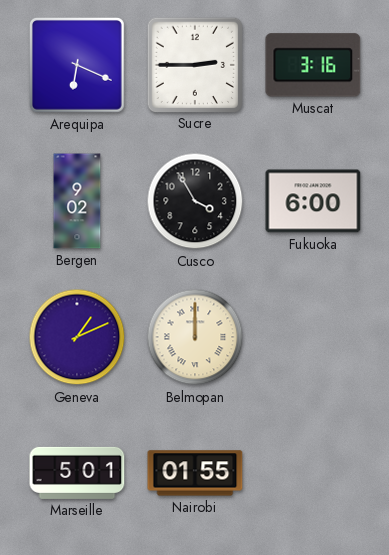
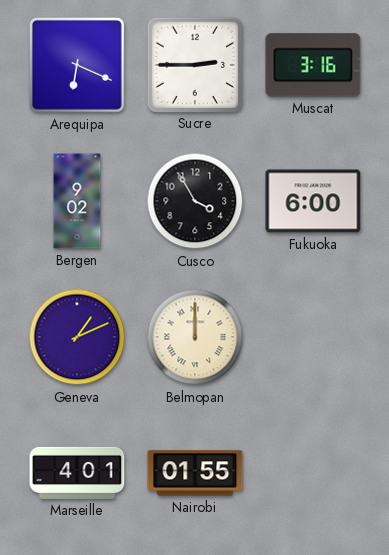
Marseille: 5:01 -> 4:01 (77, 473)
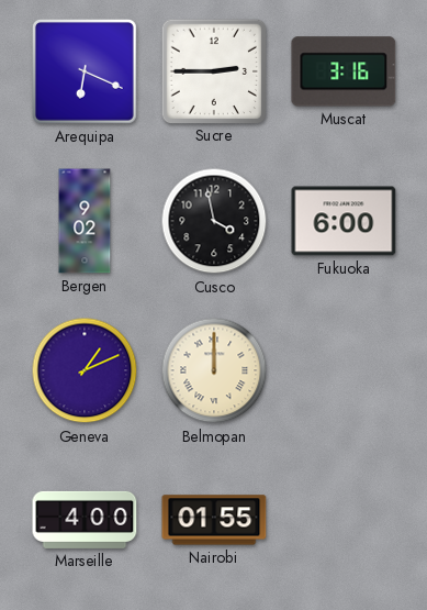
Cusco: 3:55 -> 3:58 (214, 221)
Marseille: 4:01 -> 4:00 (85, 520)
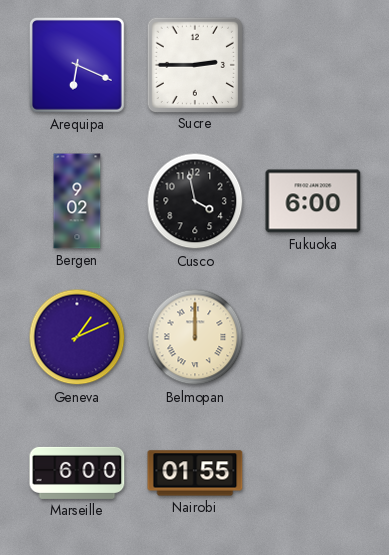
Muscat: 3:16 -> none (344, 71)
Marseille: 4:00 -> 6:00 (77, 473)
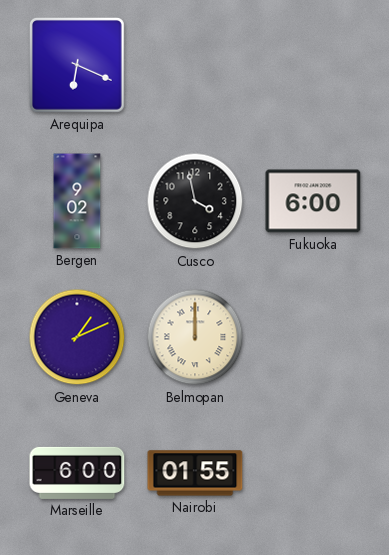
Sucre: 2:45 -> none (194, 64)
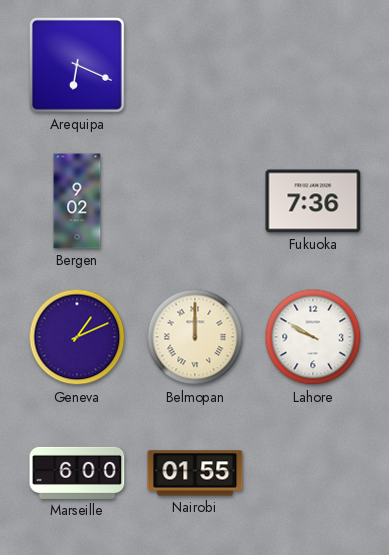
Cusco: 3:58 -> none (195, 201)
Fukuoka: 6:00 -> 7:36 (313, 201)
Lahore: none -> 9:50 (313, 337)
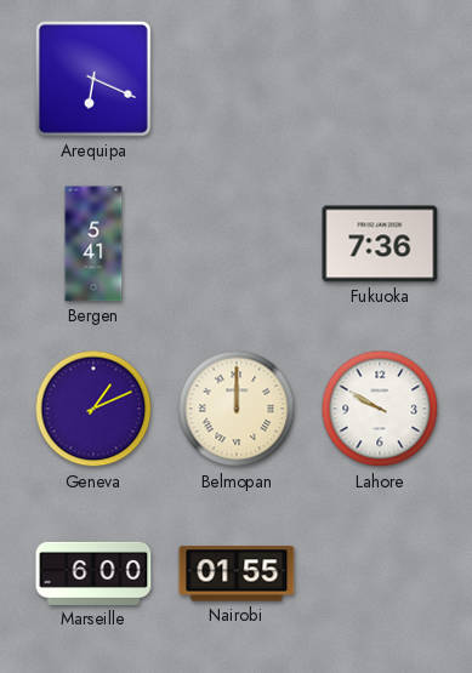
Bergen: 9:02 -> 5:41 (93, 244)
